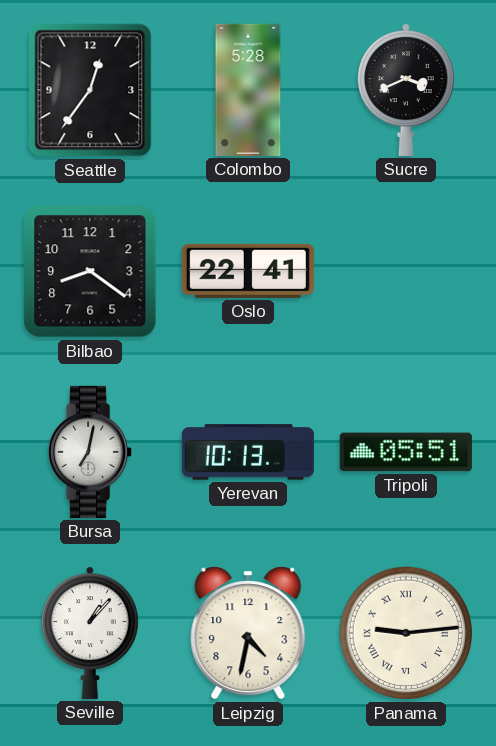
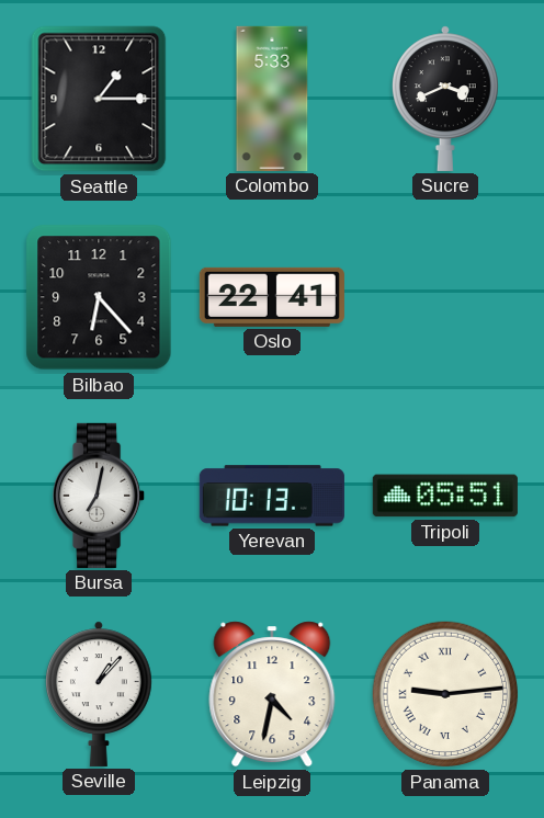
Seattle: 12:36 -> 1:15 (99, 99)
Colombo: 5:28 -> 5:33 (272, 99)
Bilbao: 8:21 -> 6:23 (99, 297)
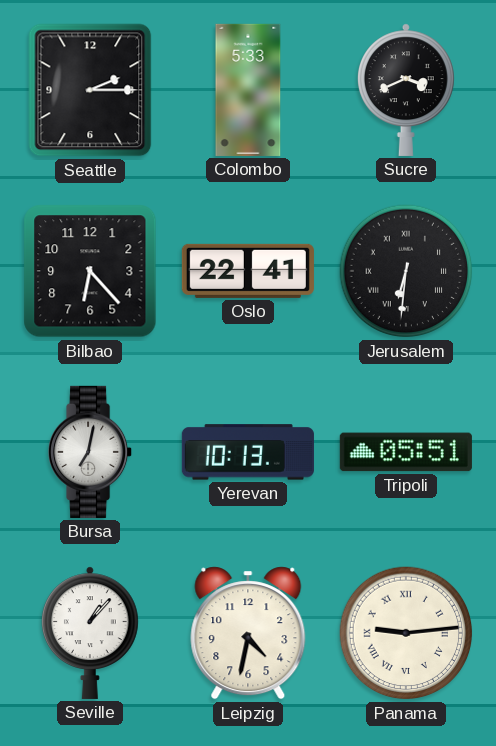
Seattle: 1:15 -> 2:15 (90, 90)
Jerusalem: none -> 6:31 (406, 271)
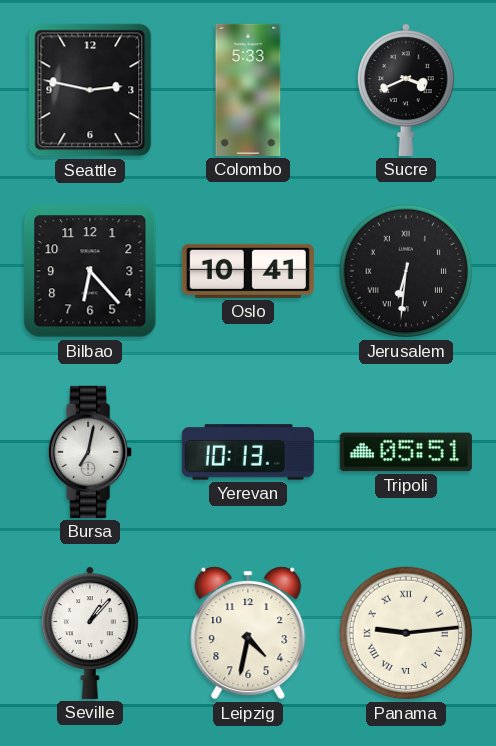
Seattle: 2:15 -> 2:47 (90, 90)
Oslo: 22:41 -> 10:41 (248, 271)
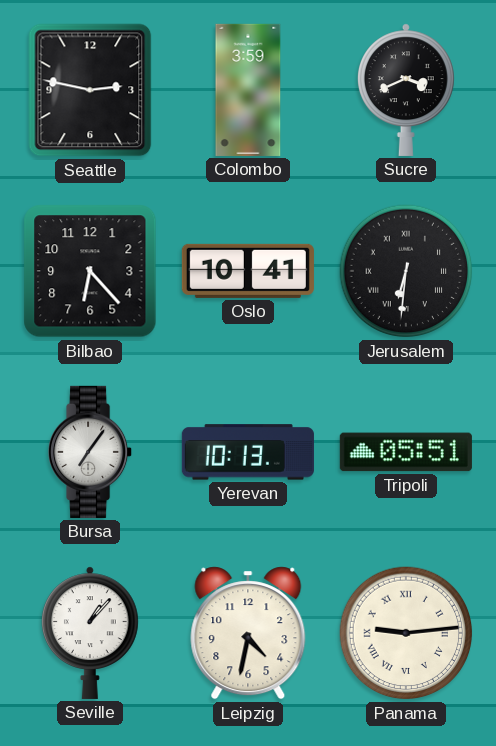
Colombo: 5:33 -> 3:59 (248, 90)
Bursa: 7:02 -> 7:06 (91, 452)
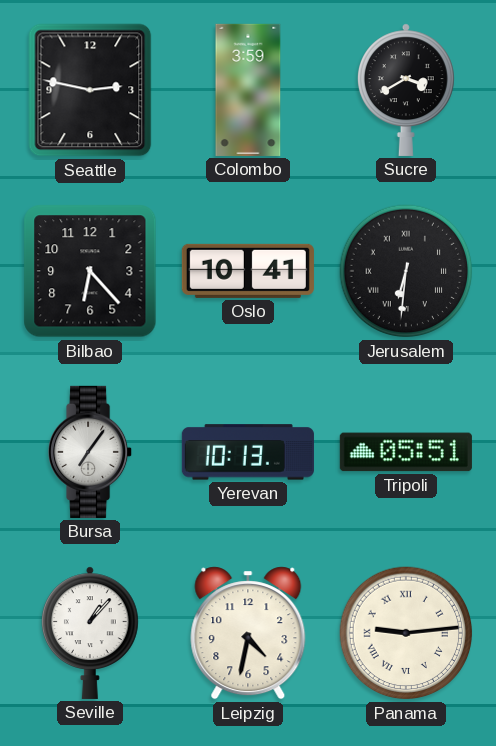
Sucre: 3:41 -> 3:40 (406, 90)
